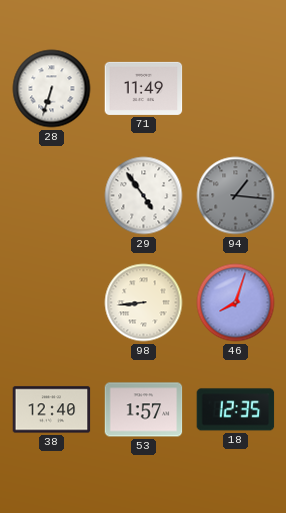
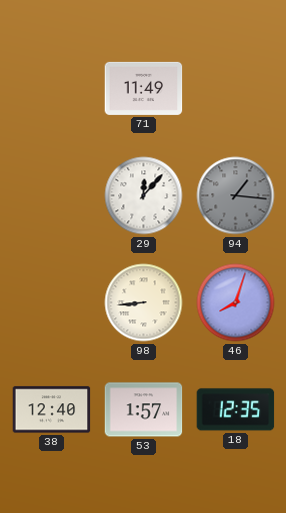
28: 6:33 -> none (52, 89)
29: 4:54 -> 12:07 (144, 196)
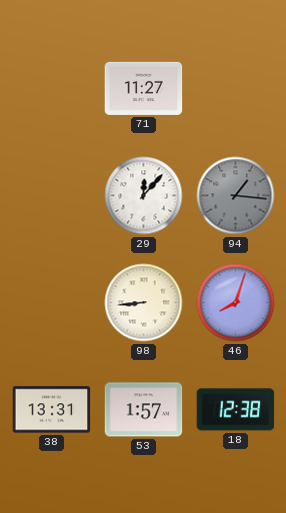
71: 11:49 -> 11:27 (144, 88)
38: 12:40 -> 13:31 (52, 410)
18: 12:35 -> 12:38 (236, 410)
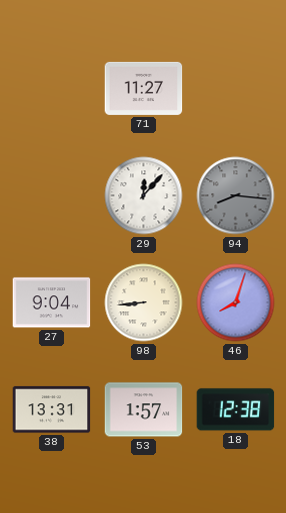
94: 1:16 -> 8:16 (236, 196)
27: none -> 9:04 (52, 303)
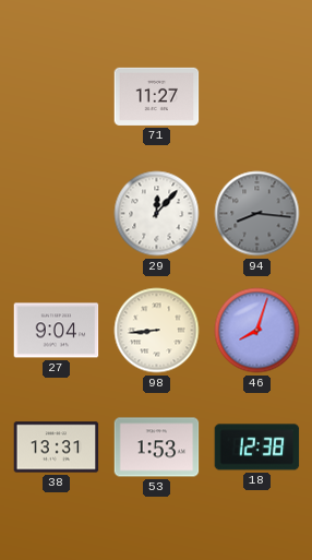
53: 1:57 -> 1:53 (157, 448)
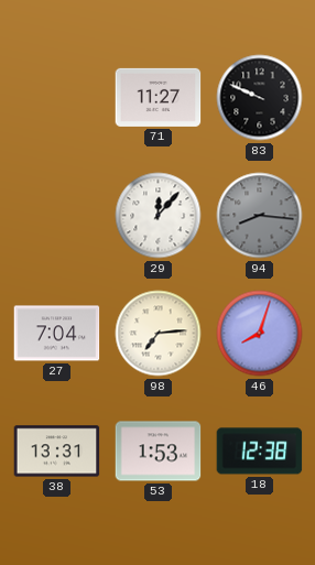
83: none -> 9:49 (260, 98)
27: 9:04 -> 7:04 (57, 334)
98: 8:44 -> 7:14 (159, 334)
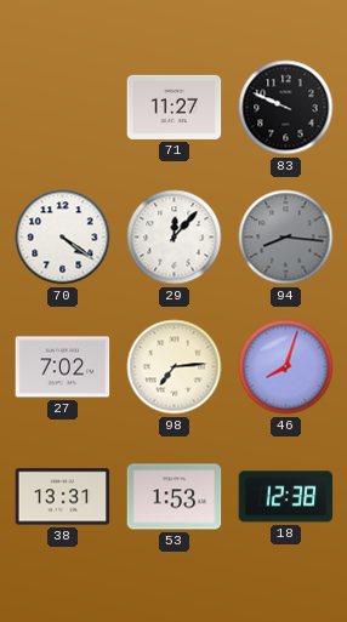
70: none -> 4:21 (63, 238)
27: 7:04 -> 7:02 (63, 367)
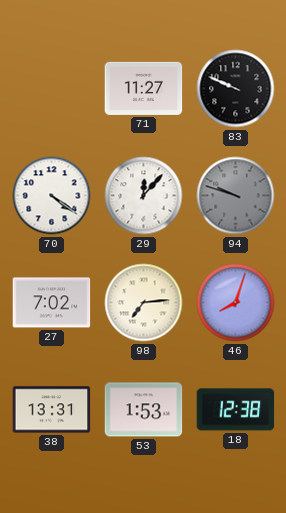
94: 8:16 -> 9:48 (236, 196)
